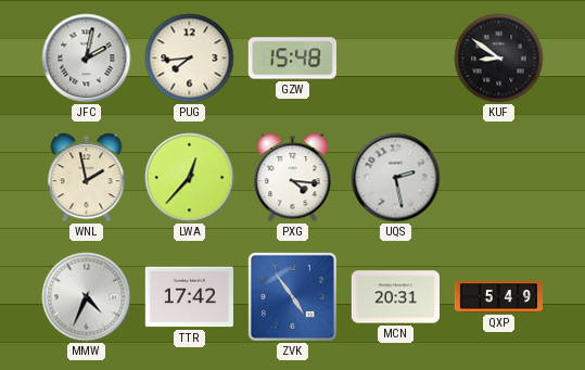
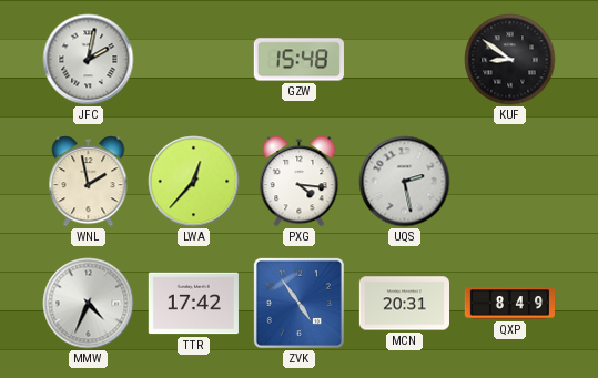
PUG: 7:44 -> none (190, 59)
QXP: 5:49 -> 8:49 (509, 304)
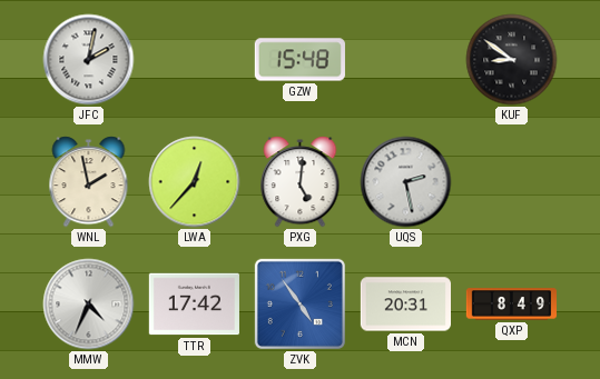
PXG: 4:16 -> 5:01 (301, 182)
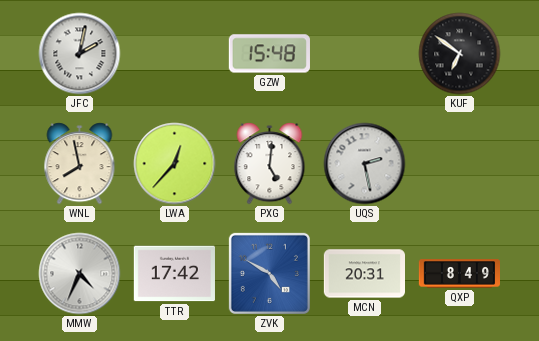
KUF: 8:51 -> 6:51 (460, 54)
WNL: 1:58 -> 7:58 (80, 164)
ZVK: 4:54 -> 4:50 (269, 273)
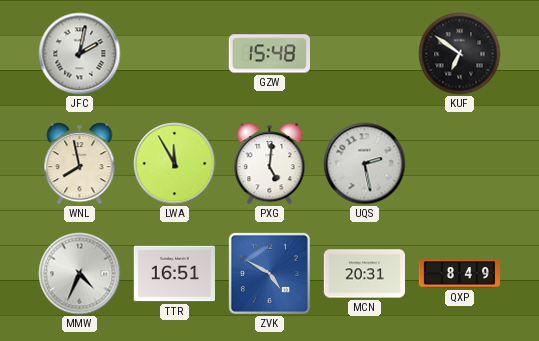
LWA: 12:37 -> 11:55 (175, 164)
TTR: 17:42 -> 16:51 (174, 274)
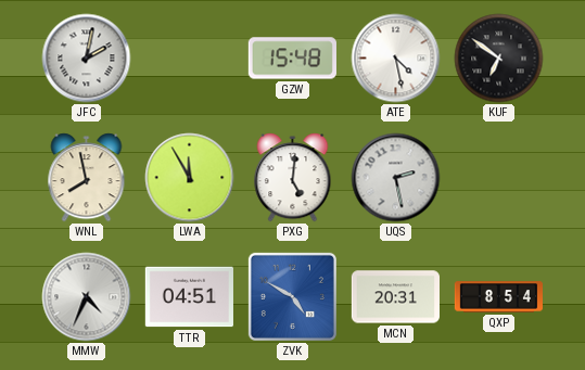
ATE: none -> 4:28 (396, 59)
TTR: 16:51 -> 04:51 (189, 297)
QXP: 8:49 -> 8:54 (498, 297)
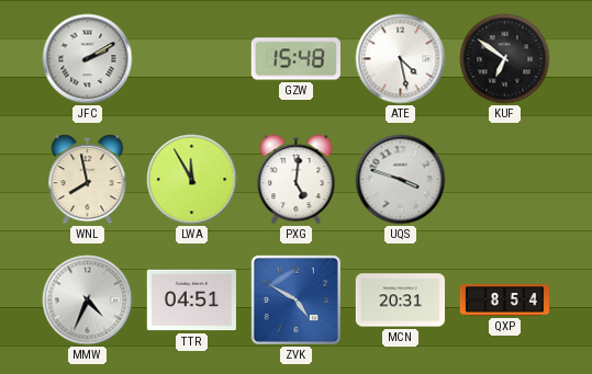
JFC: 2:02 -> 2:10 (88, 59)
UQS: 2:28 -> 3:48 (401, 180)
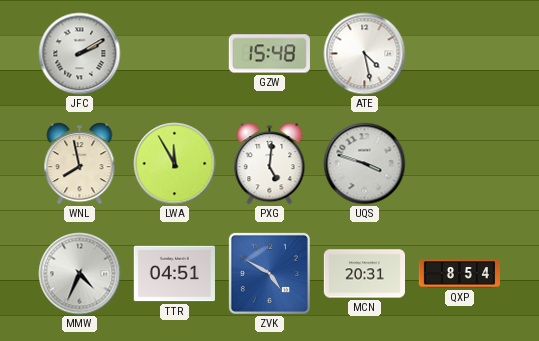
KUF: 6:51 -> none (505, 59)
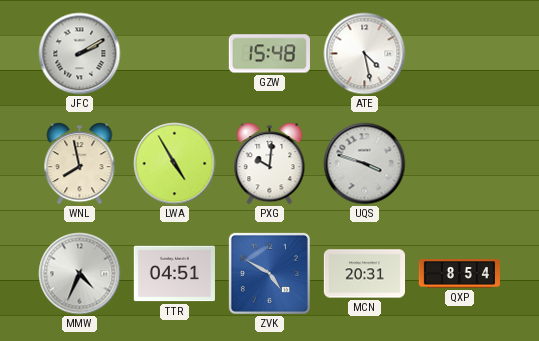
LWA: 11:55 -> 4:55 (175, 164)
PXG: 5:01 -> 10:01 (270, 164)
